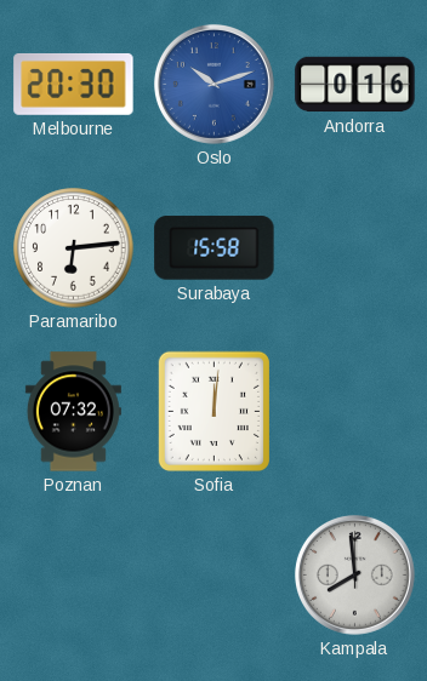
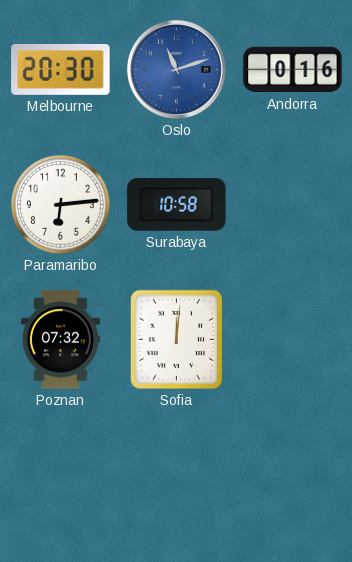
Oslo: 10:12 -> 11:12 (176, 69)
Surabaya: 15:58 -> 10:58 (177, 205)
Kampala: 7:59 -> none (354, 574)
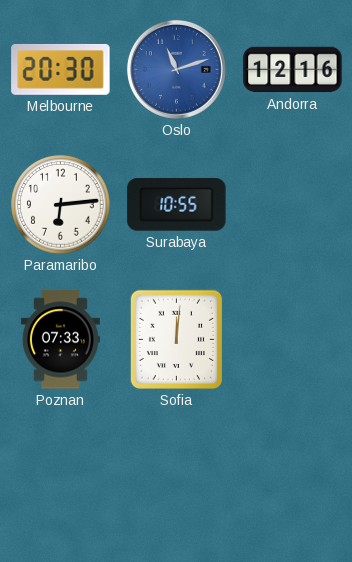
Andorra: 0:16 -> 12:16 (293, 70)
Surabaya: 10:58 -> 10:55 (177, 205)
Poznan: 07:32 -> 07:33 (60, 340)
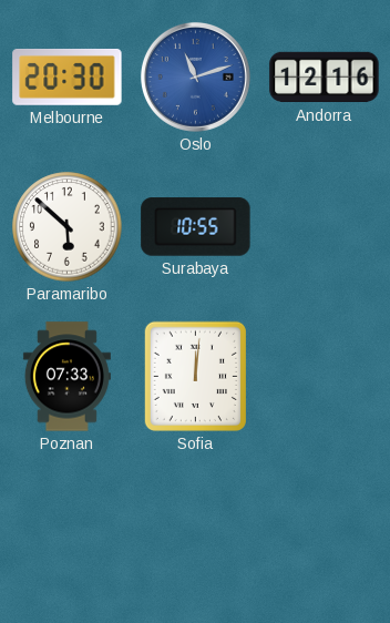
Paramaribo: 6:14 -> 5:52 (68, 227)
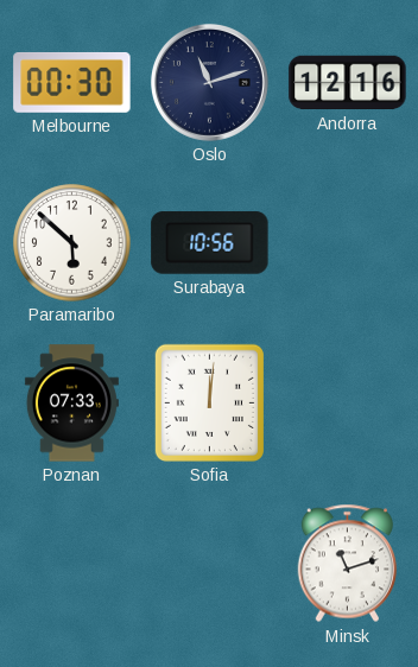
Melbourne: 20:30 -> 00:30 (72, 82)
Oslo dial: blue -> navy (209, 82)
Surabaya: 10:55 -> 10:56 (210, 243)
Minsk: none -> 11:12 (348, 564)
